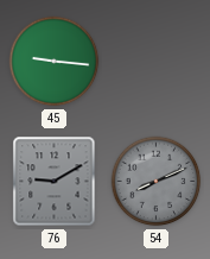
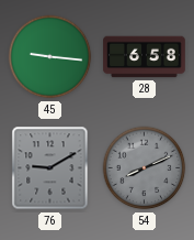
28: none -> 6:58 (145, 57)
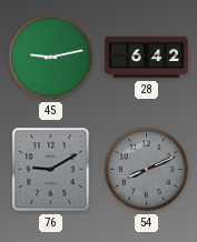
45: 9:16 -> 9:13 (51, 58)
28: 6:58 -> 6:42 (147, 58)
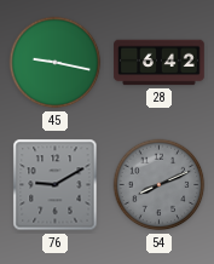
45: 9:13 -> 9:17 (56, 63)
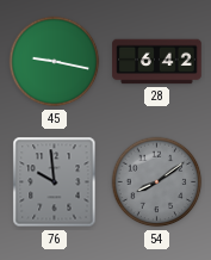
76: 9:10 -> 9:59 (55, 182)
54: 8:11 -> 8:09 (157, 182)
